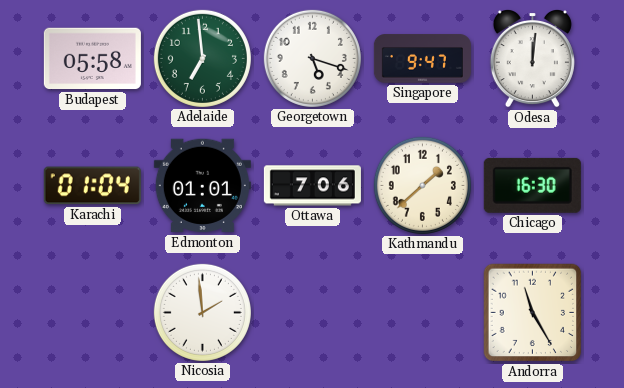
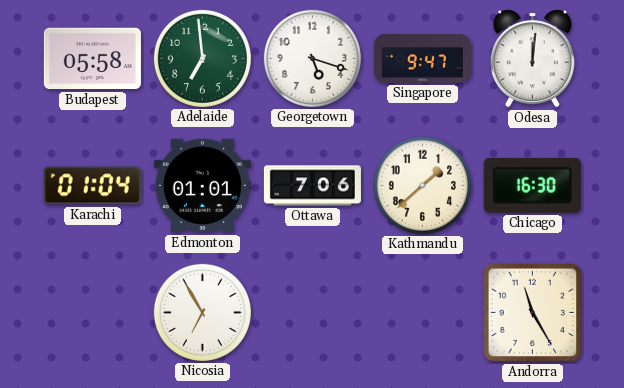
Nicosia: 1:59 -> 6:55 (202, 312)
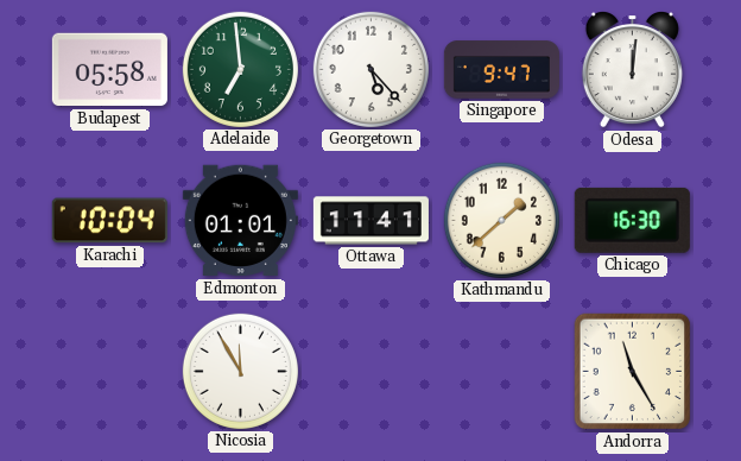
Georgetown: 5:18 -> 5:23 (370, 69)
Karachi: 01:04 -> 10:04 (109, 221)
Ottawa: 7:06 -> 11:41 (370, 221)
Nicosia: 6:55 -> 11:55 (240, 371)
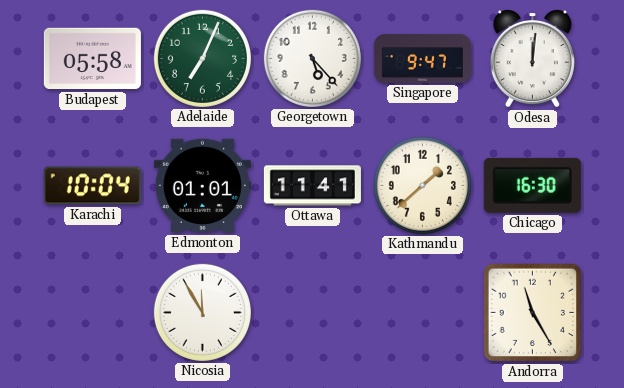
Adelaide: 6:59 -> 7:04 (202, 58)
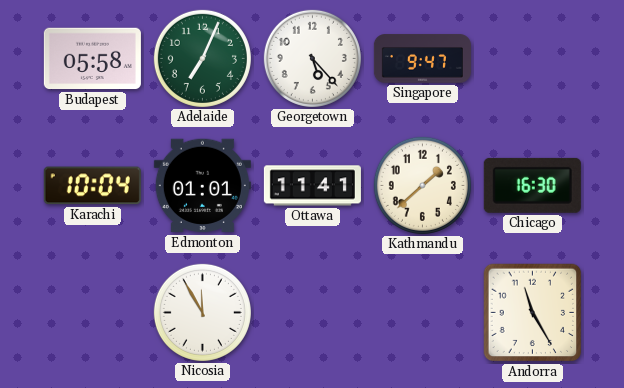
Odesa: 12:01 -> none (532, 58)
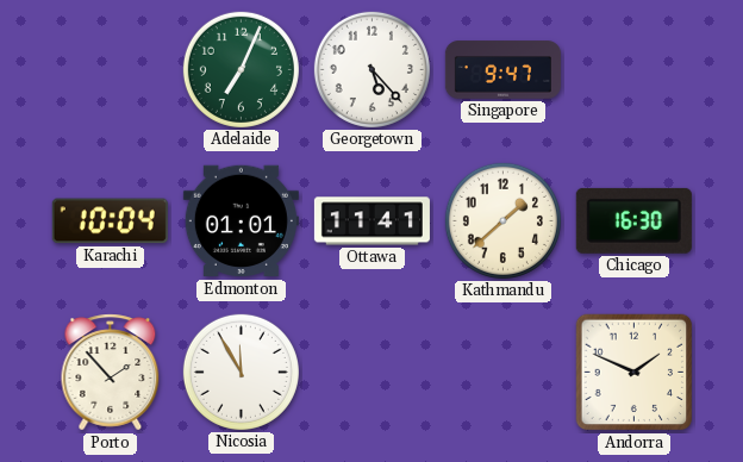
Budapest: 05:58 -> none (92, 59)
Porto: none -> 1:53 (111, 373)
Andorra: 11:25 -> 1:49 (635, 373)
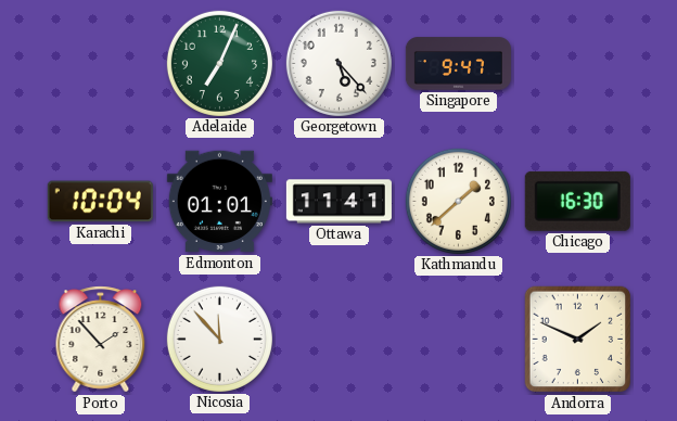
Nicosia: 11:55 -> 11:53 (219, 339)
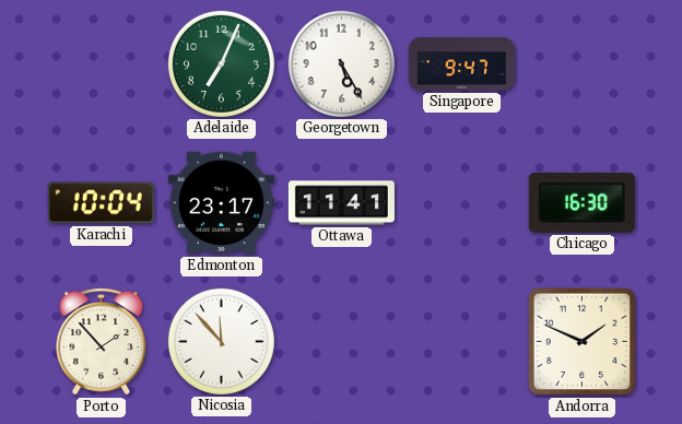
Georgetown: 5:23 -> 5:25 (341, 63)
Edmonton: 01:01 -> 23:17 (221, 203)
Kathmandu: 1:38 -> none (458, 201)
